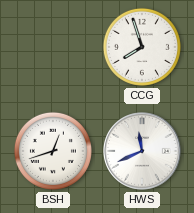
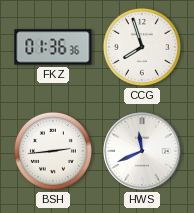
FKZ: none -> 01:36 (53, 47)
BSH: 12:42 -> 2:44 (53, 151)
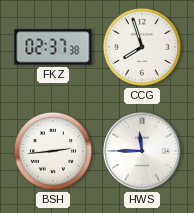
FKZ: 01:36 -> 02:37 (53, 47)
HWS: 11:41 -> 11:45 (142, 151)
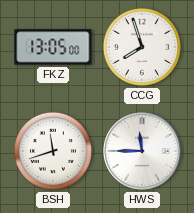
FKZ: 02:37 -> 13:05 (53, 47)
BSH: 2:44 -> 11:42 (53, 151)
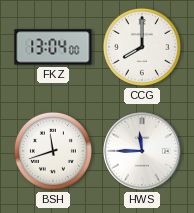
FKZ: 13:05 -> 13:04 (53, 47)
CCG: 7:57 -> 8:00 (142, 47)
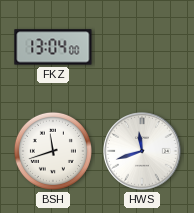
CCG: 8:00 -> none (142, 47)
HWS: 11:45 -> 11:42 (142, 151)
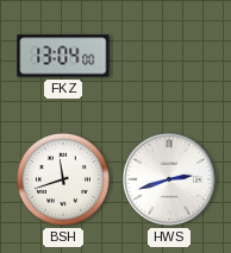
HWS: 11:42 -> 2:42 (169, 179)
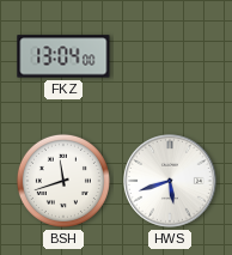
HWS: 2:42 -> 5:42 (170, 181)
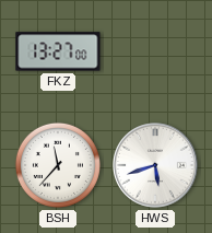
FKZ: 13:04 -> 13:27 (58, 51)
BSH: 11:42 -> 11:37 (58, 165)
